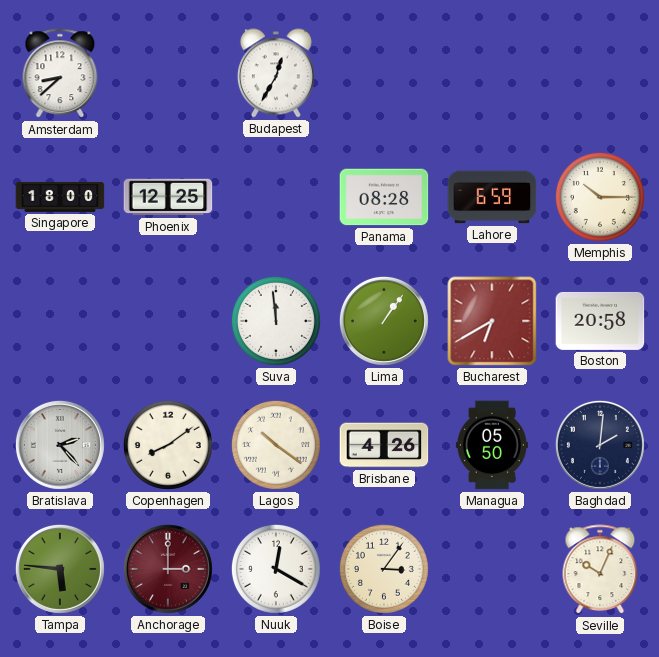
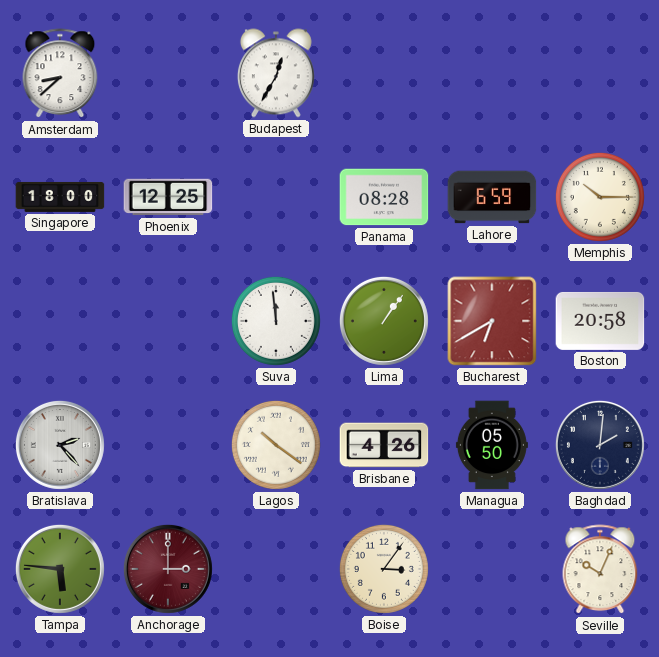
Copenhagen: 8:09 -> none (168, 445)
Nuuk: 12:20 -> none (276, 569)
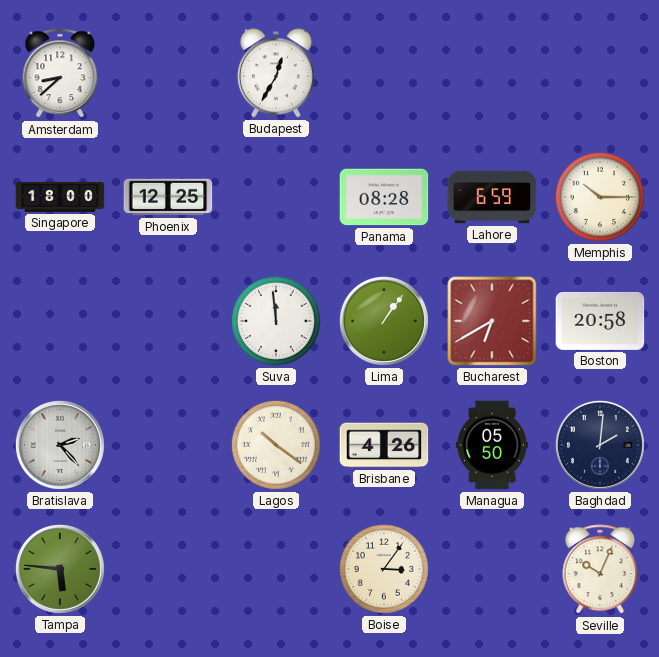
Anchorage: 3:00 -> none (168, 569)
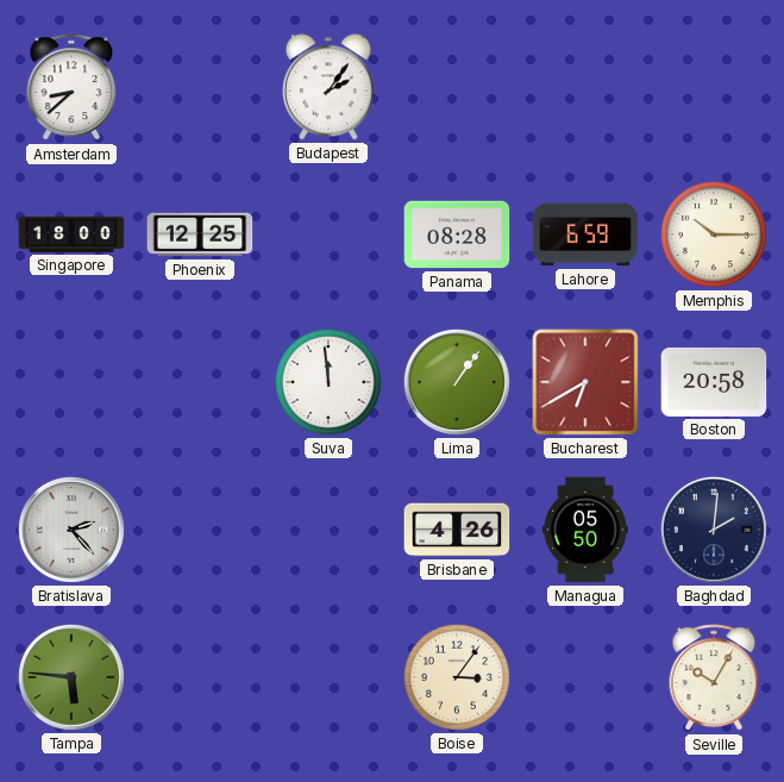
Budapest: 12:35 -> 2:06 (328, 87)
Lagos: 10:21 -> none (276, 445)
Seville: 10:04 -> 10:05 (714, 678)
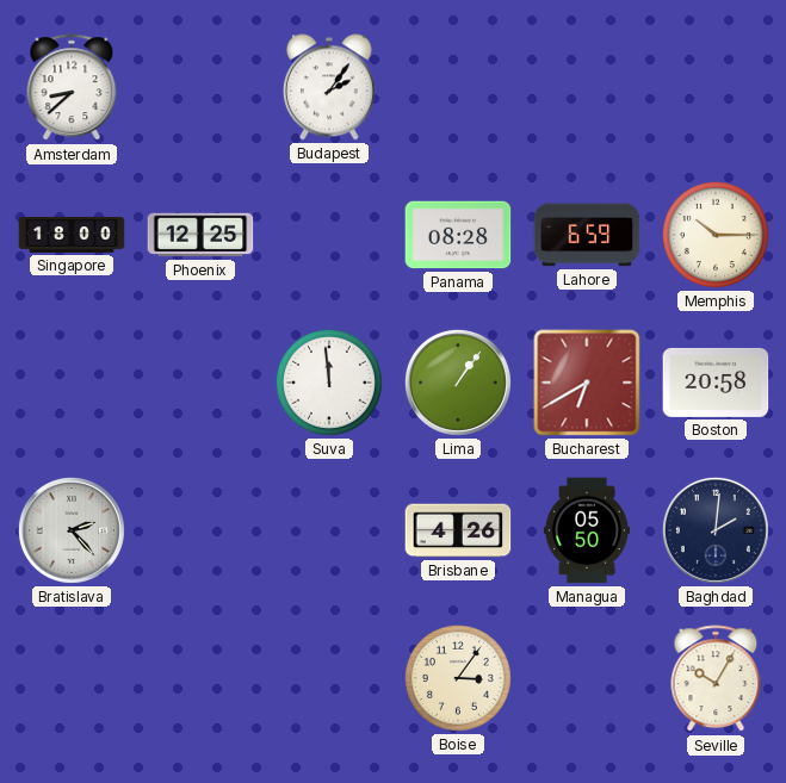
Tampa: 5:46 -> none (71, 677)
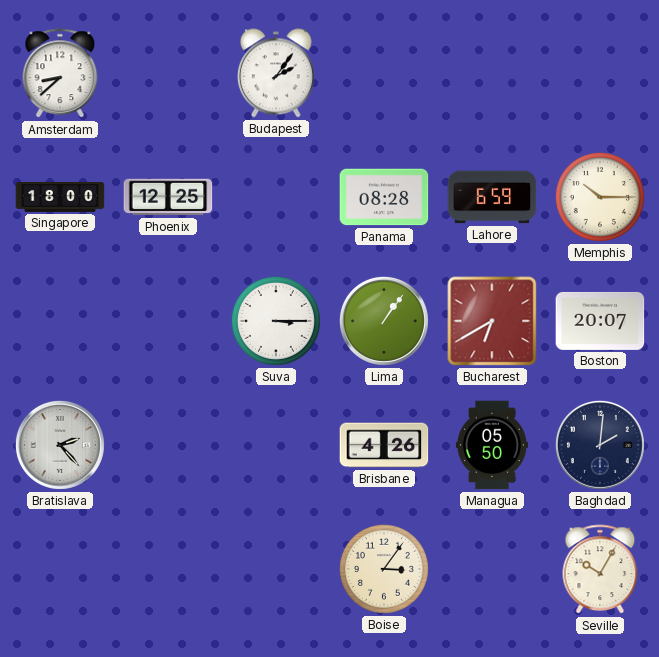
Suva: 11:59 -> 3:15 (276, 321)
Boston: 20:58 -> 20:07 (600, 321)
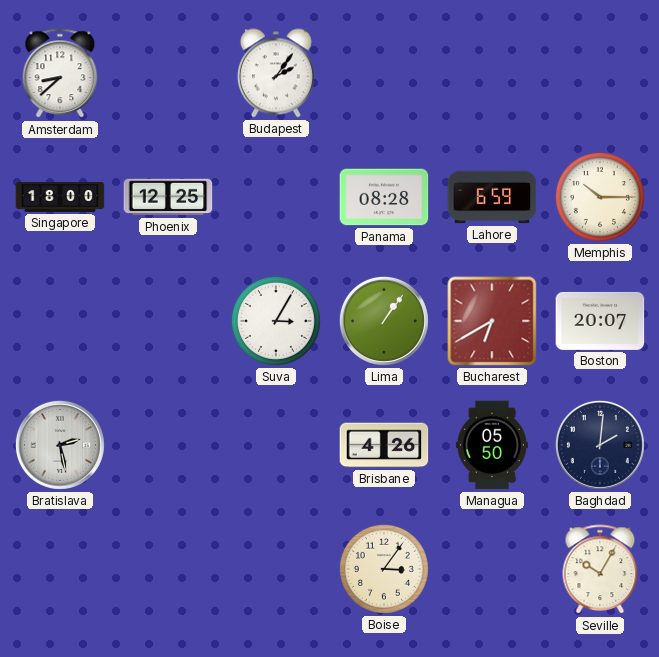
Suva: 3:15 -> 3:05 (276, 321)
Bratislava: 2:23 -> 2:28 (60, 445)
